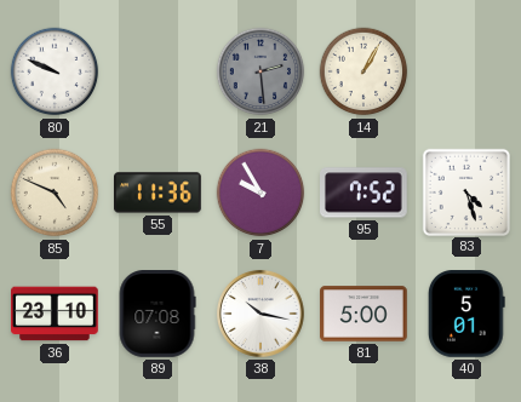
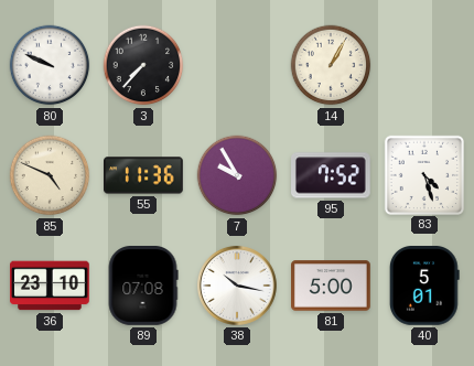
3: none -> 7:37 (143, 65)
21: 2:29 -> none (260, 71)
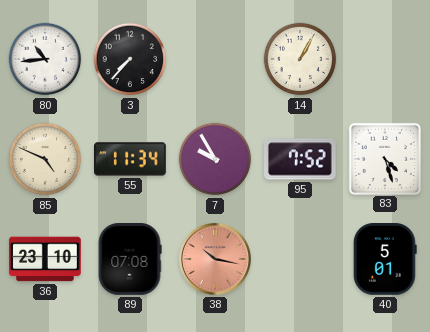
80: 9:49 -> 10:44 (45, 59)
55: 11:36 -> 11:34 (131, 159)
38 dial: white -> salmon (215, 259)
81: 5:00 -> none (331, 286)
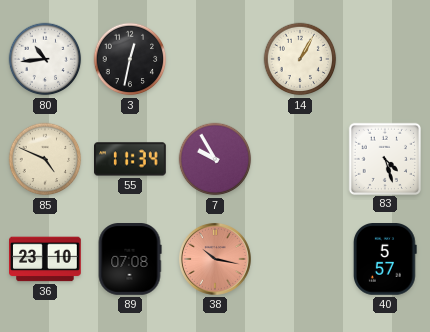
3: 7:37 -> 12:32 (130, 59)
95: 7:52 -> none (301, 159)
40: 5:01 -> 5:57 (385, 260)
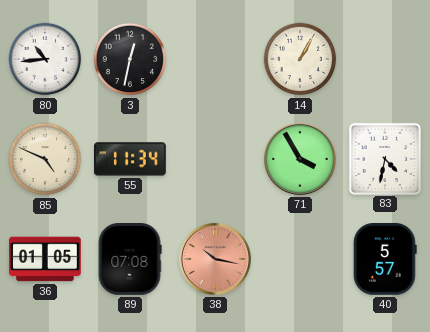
7: 9:55 -> none (215, 159)
71: none -> 3:55 (300, 159)
83: 4:27 -> 4:32 (384, 158)
36: 23:10 -> 01:05 (46, 259)
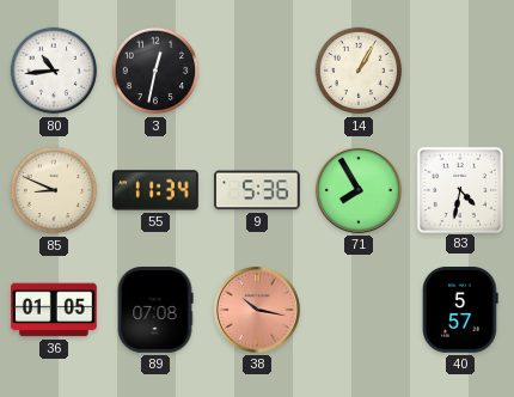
85: 4:49 -> 8:49 (54, 190)
9: none -> 5:36 (257, 190)
71: 3:55 -> 7:55 (359, 190)
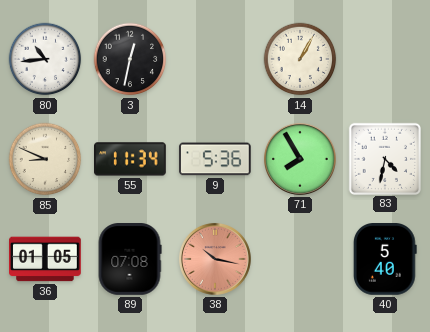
40: 5:57 -> 5:40 (385, 260)
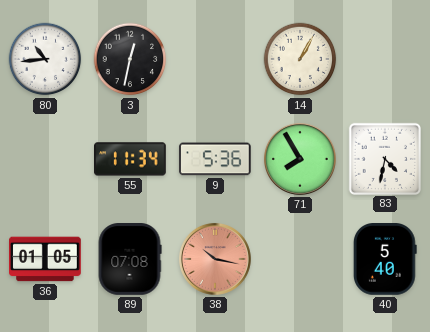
85: 8:49 -> none (45, 159)
